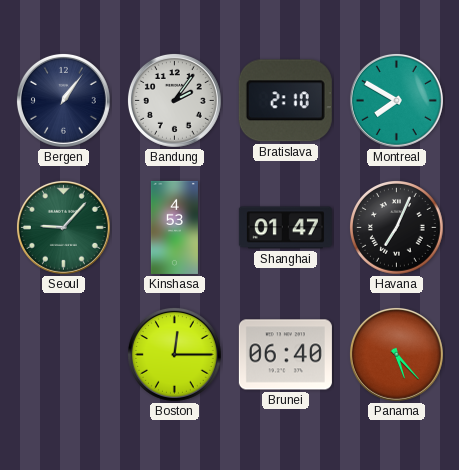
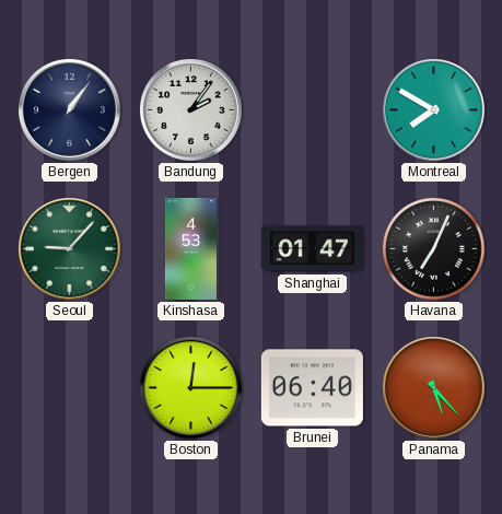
Bratislava: 2:10 -> none (285, 101)
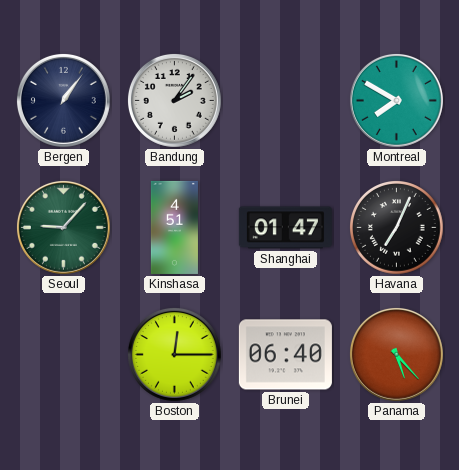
Kinshasa: 4:53 -> 4:51 (174, 227)
